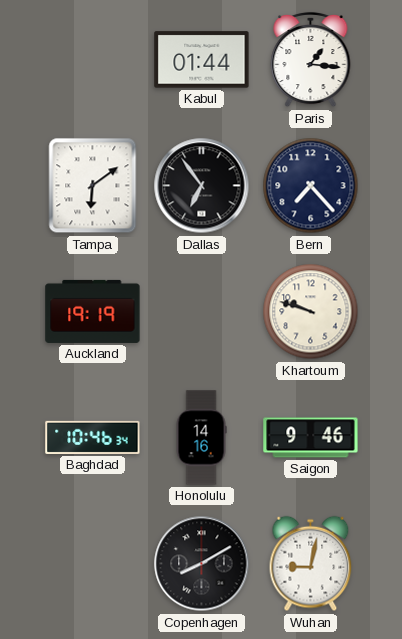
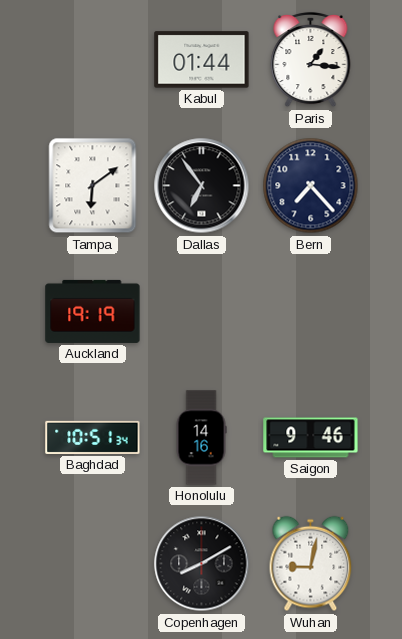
Khartoum: 9:48 -> none (311, 312)
Baghdad: 10:46 -> 10:51 (93, 437)
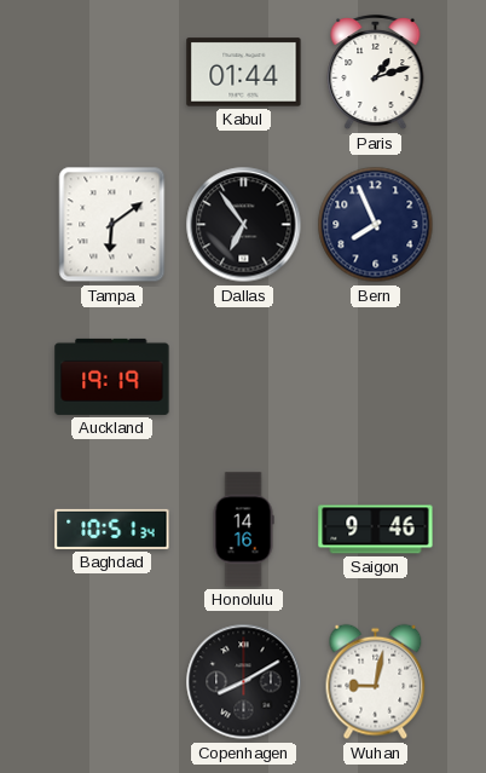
Paris: 1:16 -> 1:12 (376, 73)
Bern: 7:23 -> 7:56 (376, 225)
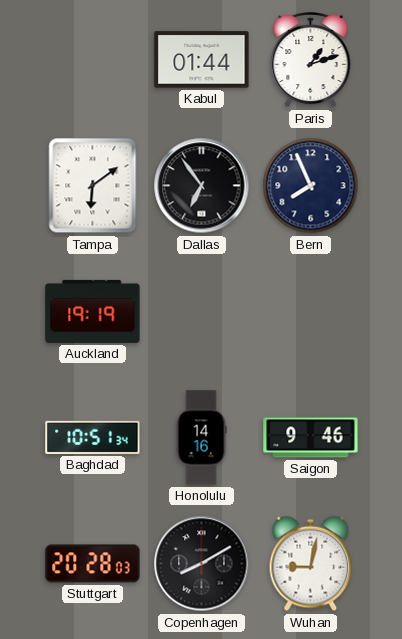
Stuttgart: none -> 20:28 (93, 564)
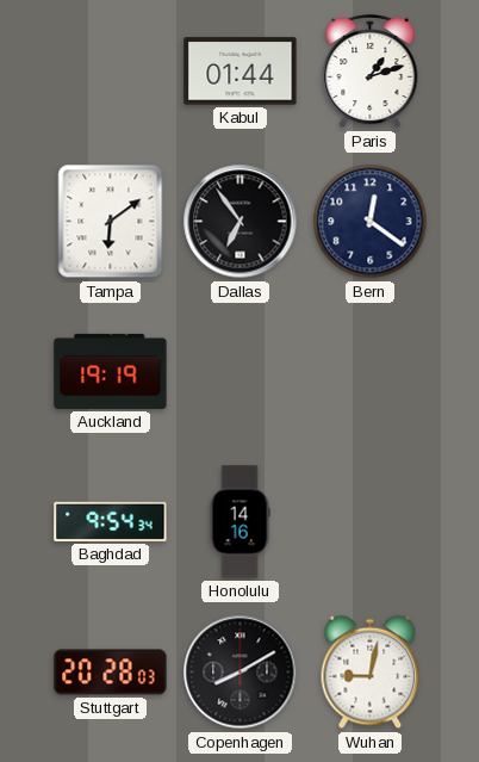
Bern: 7:56 -> 12:21 (371, 222)
Baghdad: 10:51 -> 9:54 (111, 521)
Saigon: 9:46 -> none (311, 438)
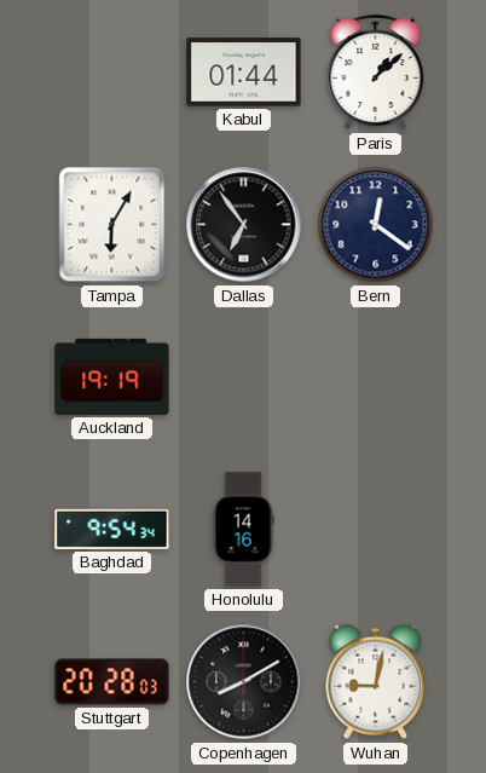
Paris: 1:12 -> 1:08 (376, 73)
Tampa: 6:09 -> 6:05 (112, 225)
